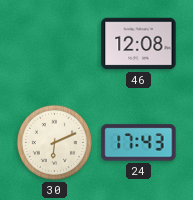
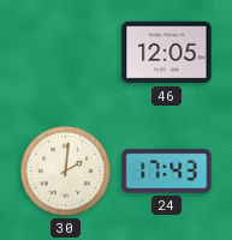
46: 12:08 -> 12:05 (167, 53)
30: 6:11 -> 2:01 (65, 170)
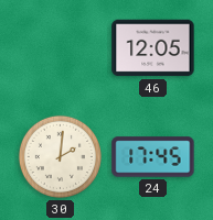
24: 17:43 -> 17:45 (153, 157)
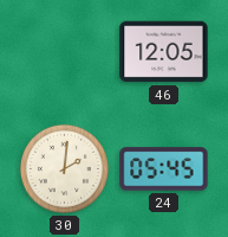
24: 17:45 -> 05:45 (164, 169)
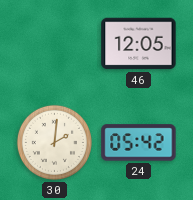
24: 05:45 -> 05:42 (139, 143)
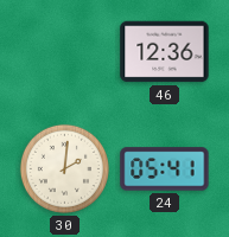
46: 12:05 -> 12:36 (165, 52)
24: 05:42 -> 05:41 (165, 169)
